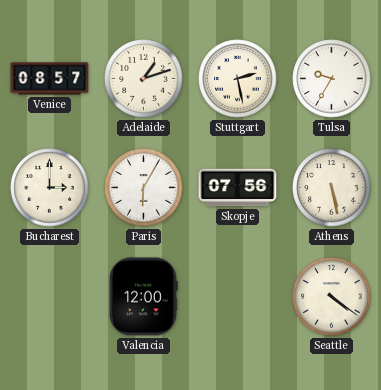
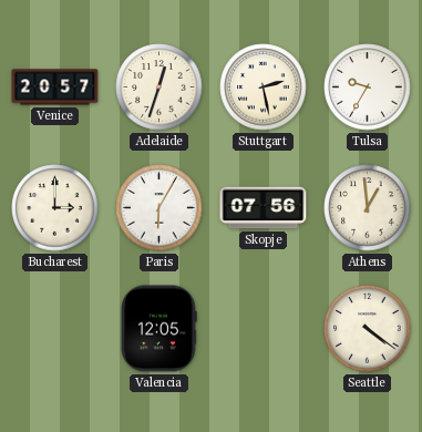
Venice: 08:57 -> 20:57 (55, 88)
Adelaide: 1:12 -> 12:33 (159, 88)
Athens: 5:28 -> 12:59 (368, 208)
Valencia: 12:00 -> 12:05 (158, 329)
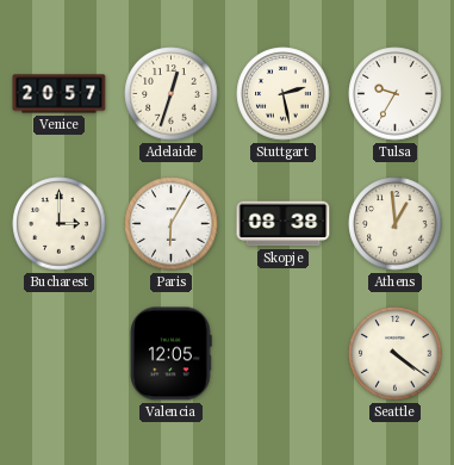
Skopje: 07:56 -> 08:38 (284, 224)
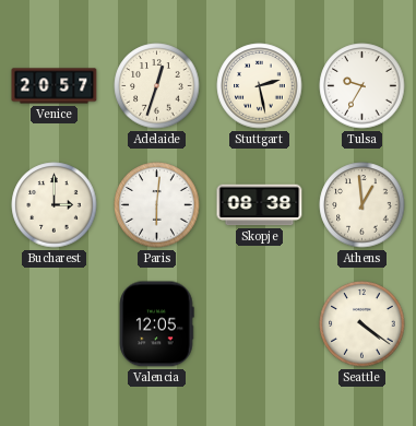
Paris: 6:05 -> 6:01 (157, 205)
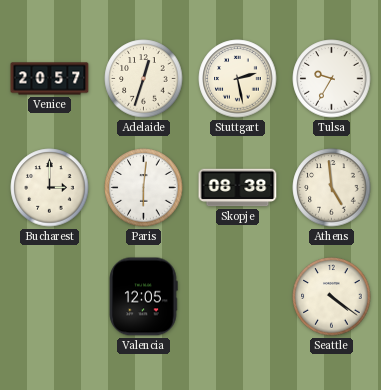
Athens: 12:59 -> 4:59 (332, 188)
